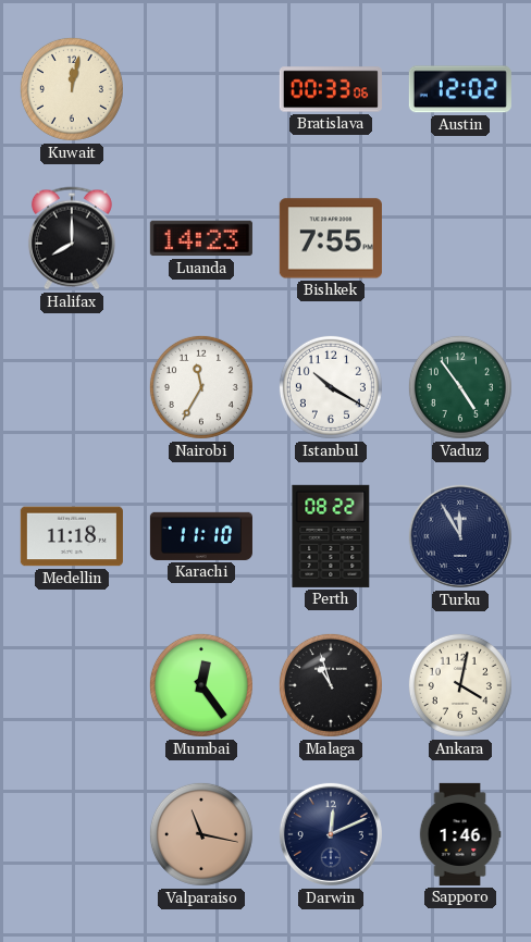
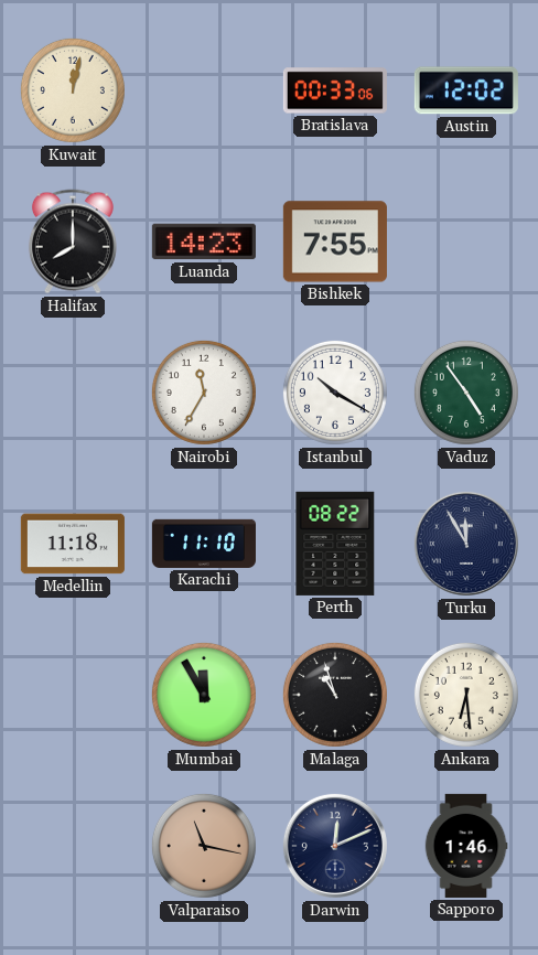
Mumbai: 12:24 -> 11:55 (204, 695)
Ankara: 4:02 -> 6:29 (466, 695)
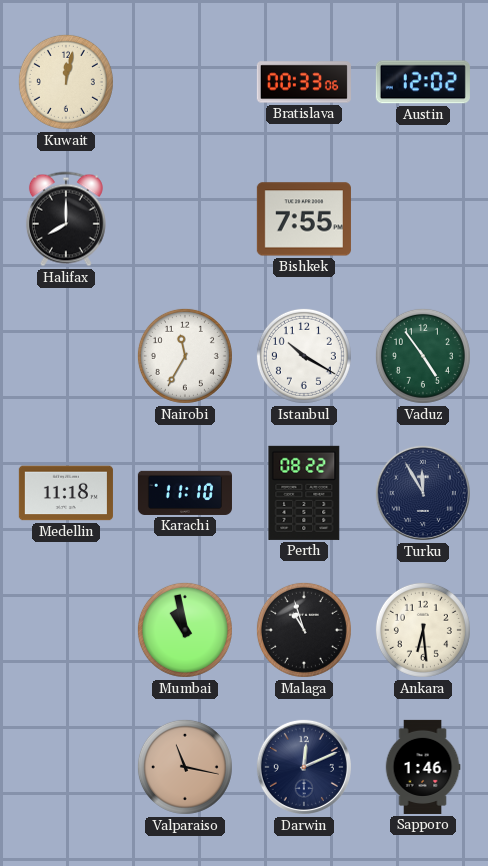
Luanda: 14:23 -> none (204, 242)
Mumbai: 11:55 -> 10:58 (185, 630)
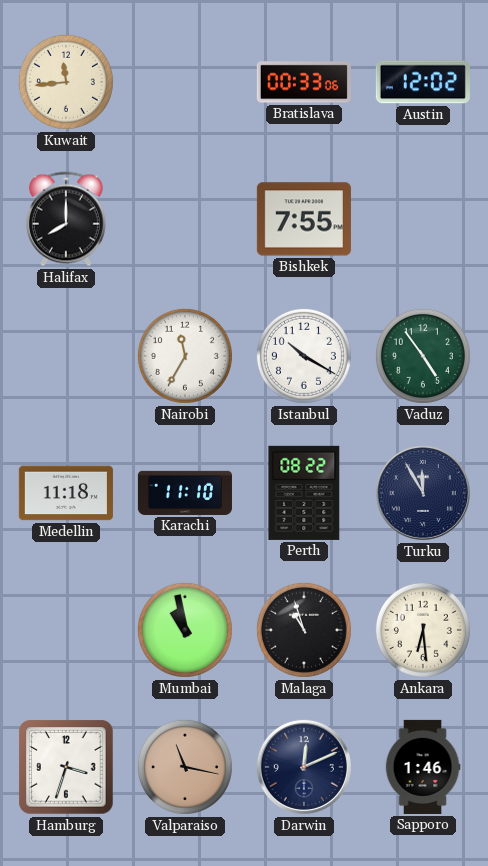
Kuwait: 12:02 -> 11:44 (66, 82)
Hamburg: none -> 3:33 (66, 767)
